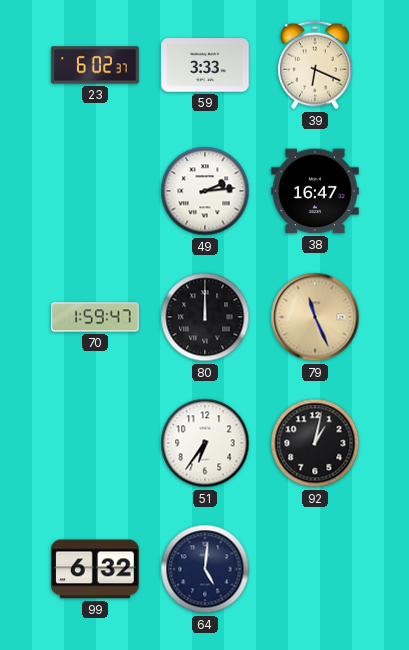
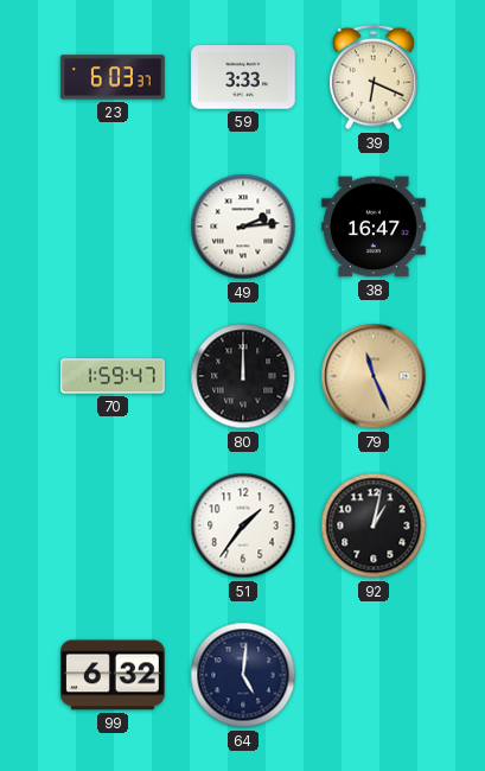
23: 6:02 -> 6:03 (113, 77)
51: 6:36 -> 1:36 (243, 525)
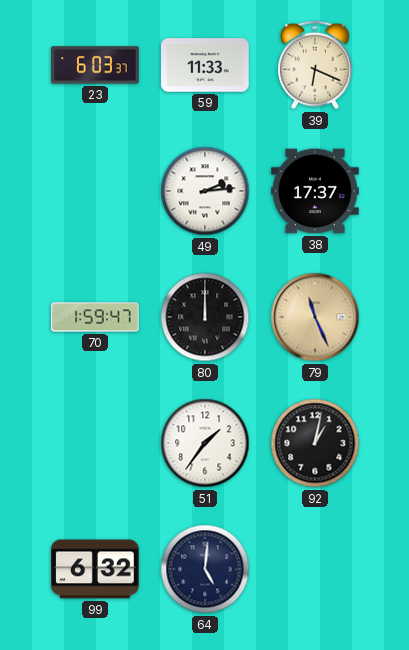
59: 3:33 -> 11:33 (205, 65)
38: 16:47 -> 17:37 (315, 191)
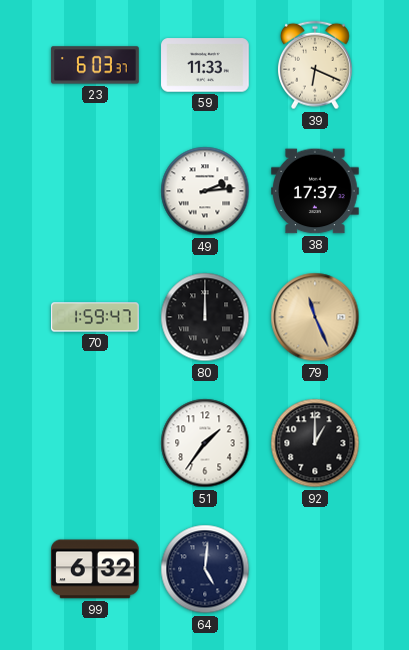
92: 1:02 -> 1:00 (315, 443)
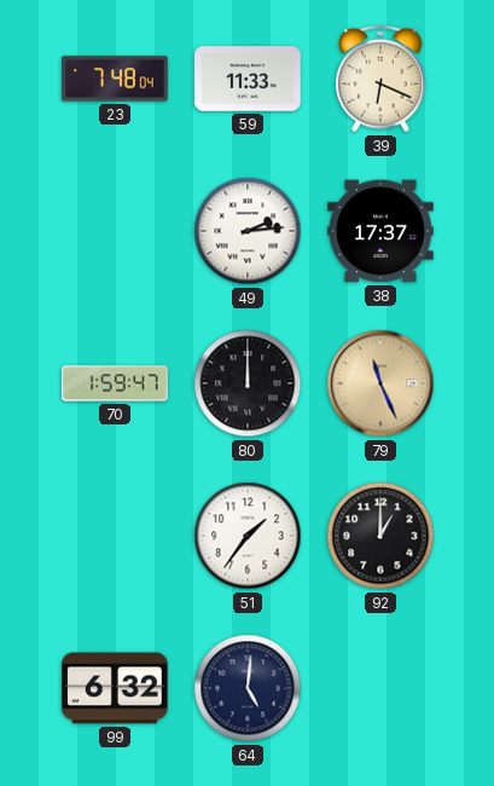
23: 6:03 -> 7:48 (115, 79)
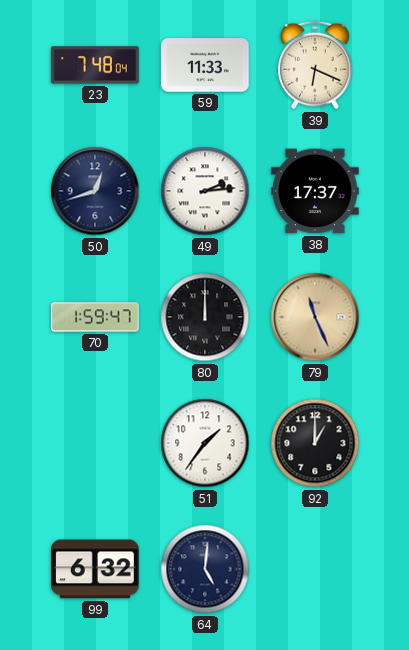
50: none -> 12:42 (95, 191)
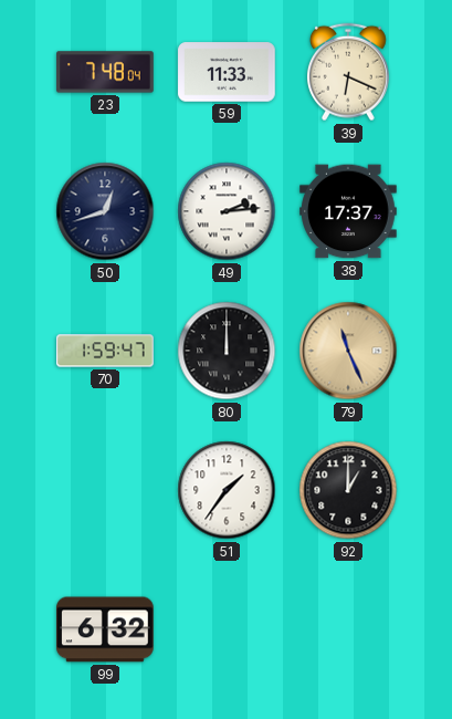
64: 5:01 -> none (205, 569)
